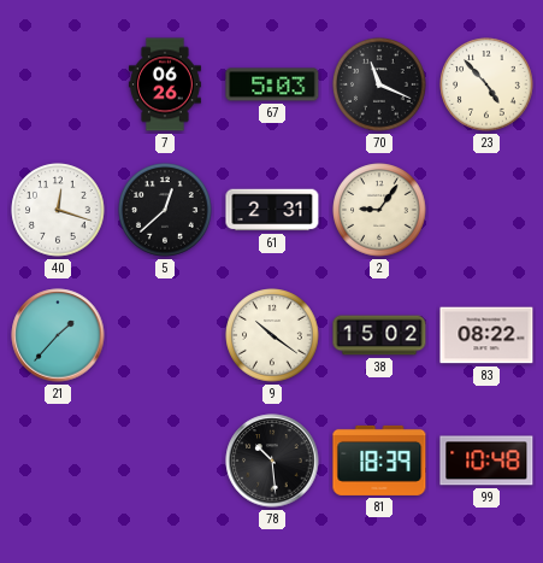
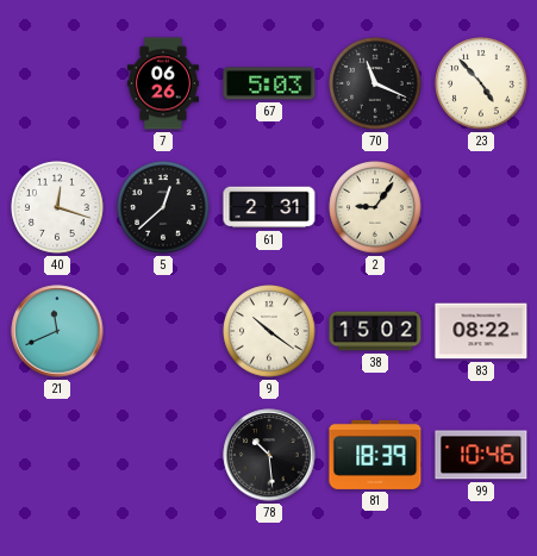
21: 1:37 -> 11:41 (57, 331)
99: 10:48 -> 10:46 (481, 455)
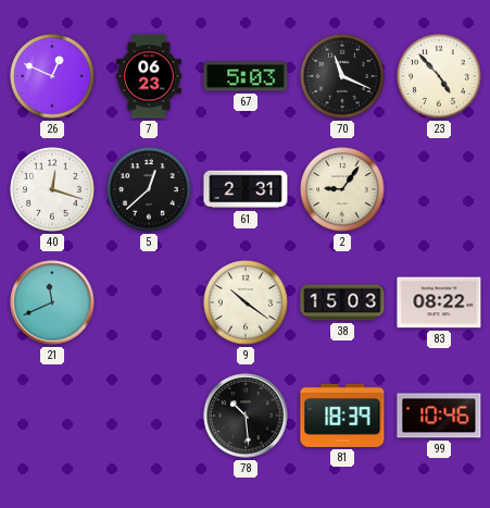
26: none -> 12:49 (52, 76)
7: 06:26 -> 06:23 (149, 76)
38: 15:02 -> 15:03 (342, 302)
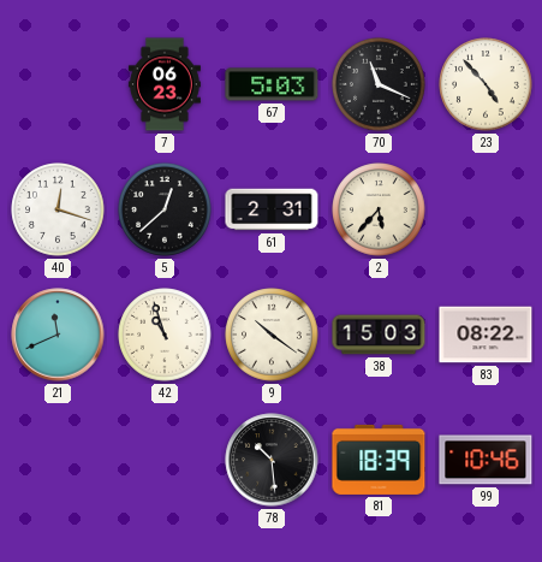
26: 12:49 -> none (52, 76)
2: 9:06 -> 5:37 (379, 209)
42: none -> 10:57 (165, 335)
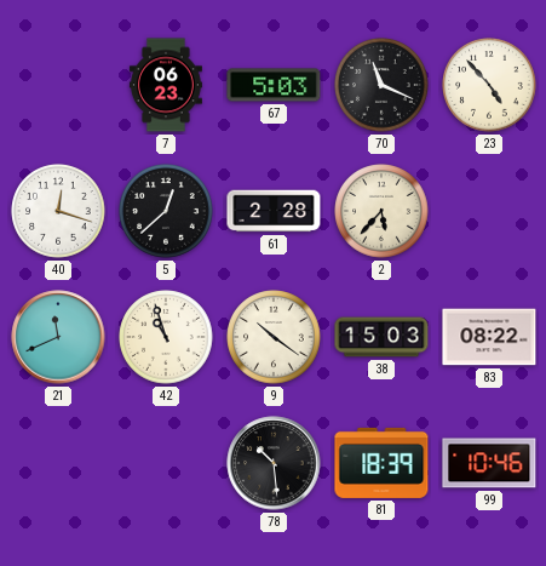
61: 2:31 -> 2:28 (274, 211)
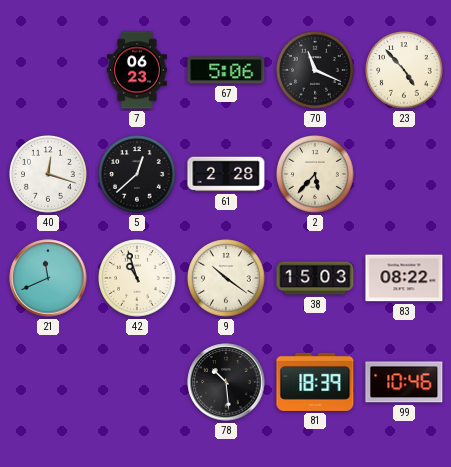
67: 5:03 -> 5:06 (226, 70)
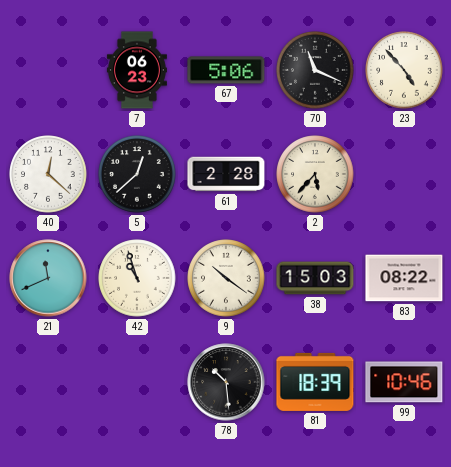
40: 12:18 -> 12:22 (48, 174)
